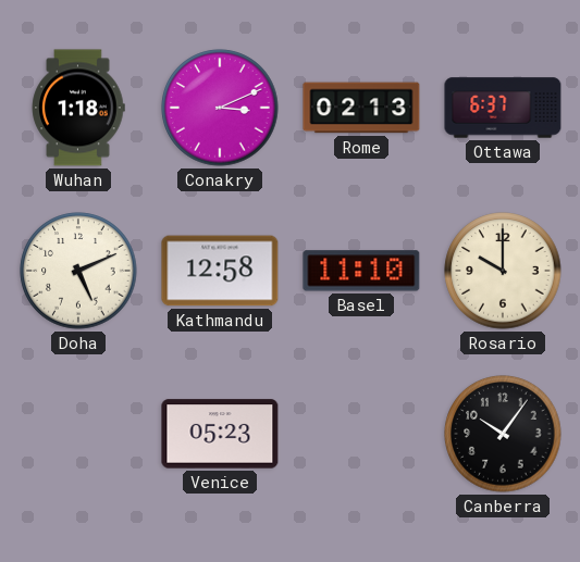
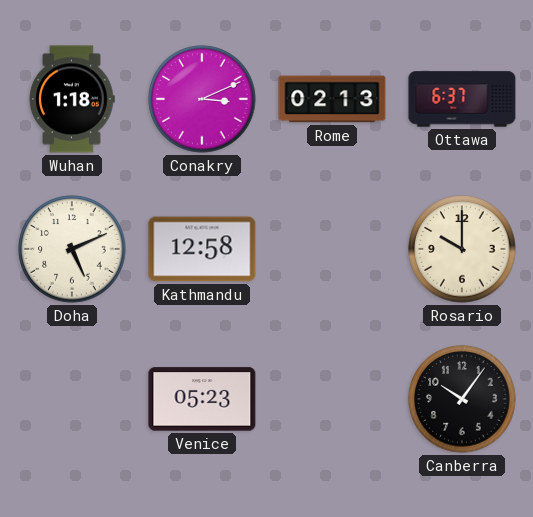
Basel: 11:10 -> none (361, 271)
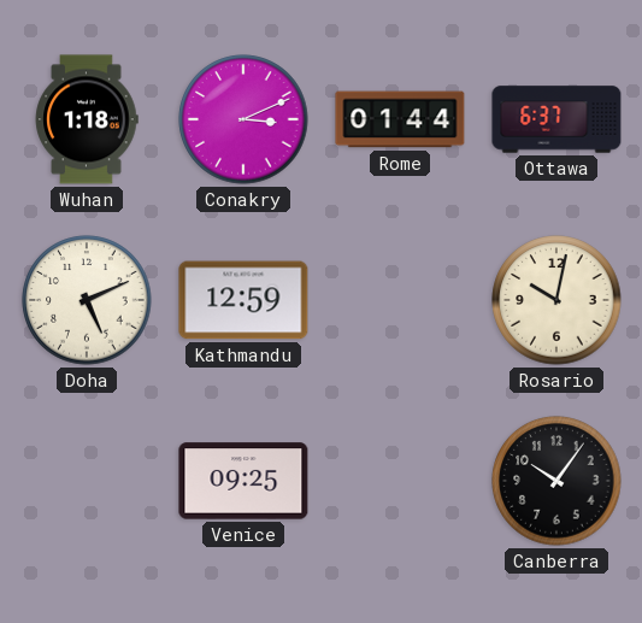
Rome: 02:13 -> 01:44 (400, 119)
Kathmandu: 12:58 -> 12:59 (243, 300)
Rosario: 10:00 -> 10:02 (556, 300)
Venice: 05:23 -> 09:25 (243, 481)
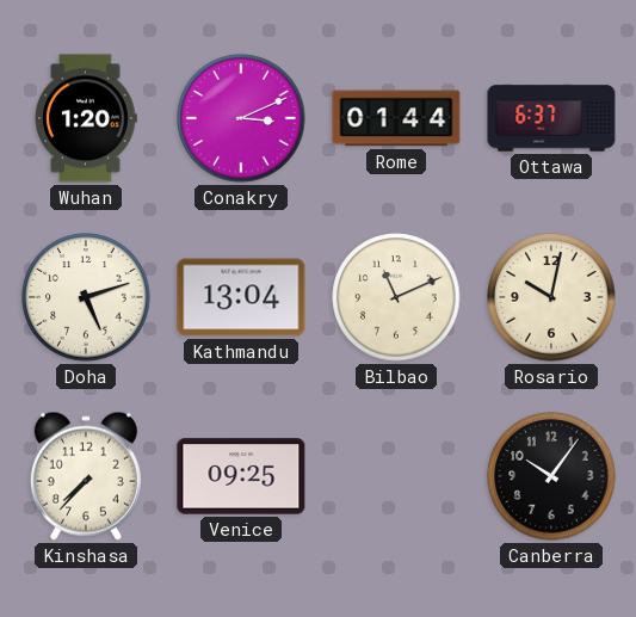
Wuhan: 1:18 -> 1:20 (86, 118)
Doha: 5:11 -> 5:12 (86, 297)
Kathmandu: 12:59 -> 13:04 (241, 297)
Bilbao: none -> 11:11 (396, 297)
Kinshasa: none -> 7:37 (86, 476)
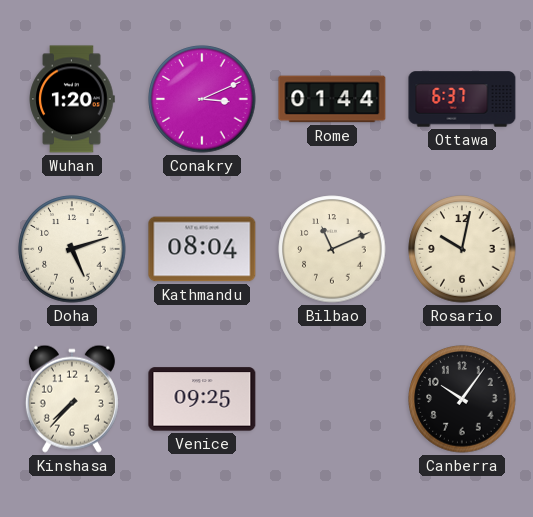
Kathmandu: 13:04 -> 08:04 (202, 249)
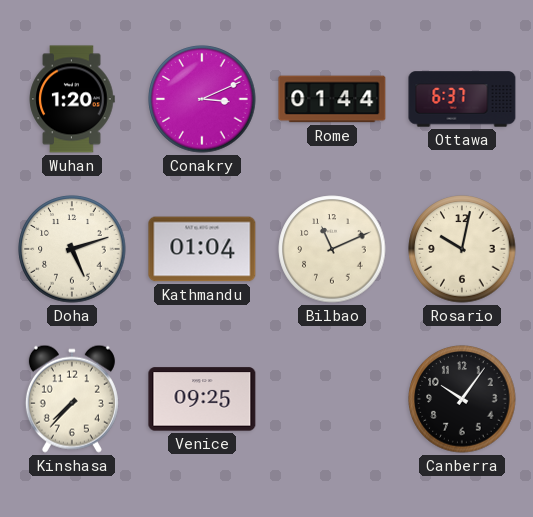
Kathmandu: 08:04 -> 01:04 (202, 249)
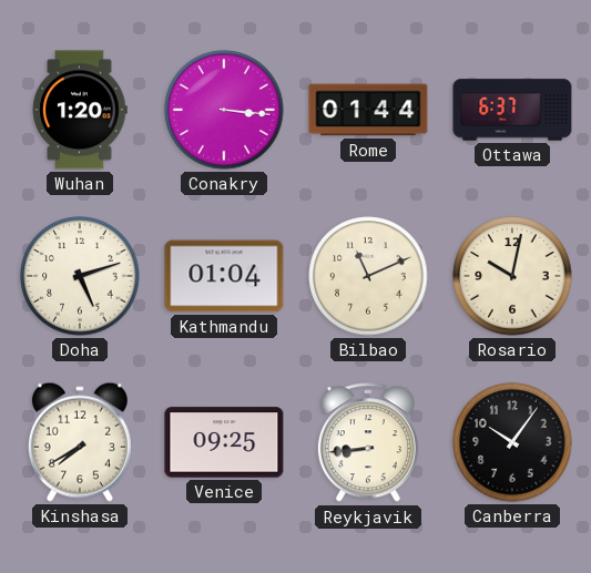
Conakry: 3:11 -> 3:16 (224, 110)
Kinshasa: 7:37 -> 7:40 (80, 442)
Reykjavik: none -> 8:44 (368, 443)
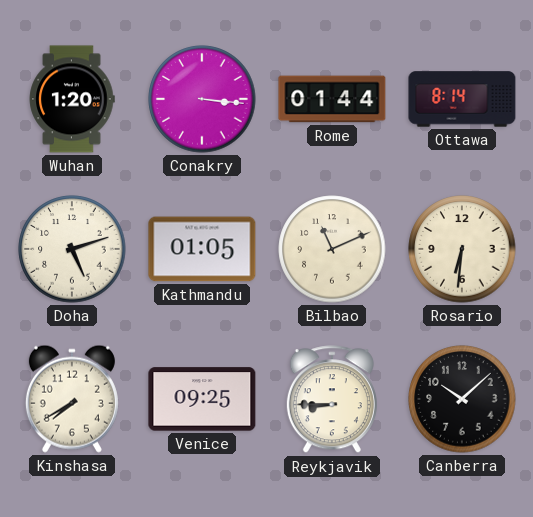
Ottawa: 6:37 -> 8:14 (462, 99)
Kathmandu: 01:04 -> 01:05 (202, 249)
Rosario: 10:02 -> 6:31 (462, 249)
Reykjavik: 8:44 -> 8:45 (332, 400)
Canberra: 10:06 -> 10:08 (462, 399)
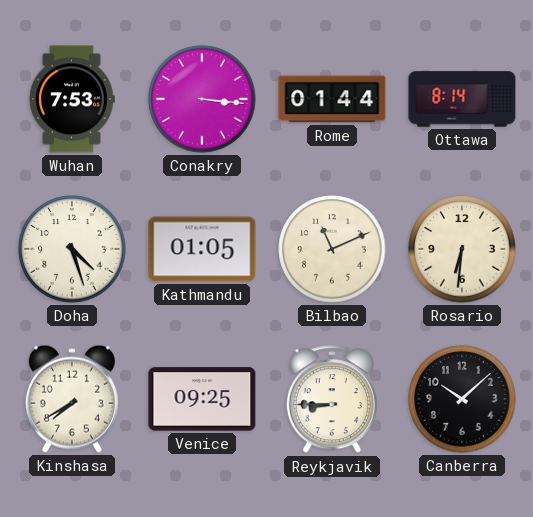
Wuhan: 1:20 -> 7:53 (72, 99)
Doha: 5:12 -> 4:27 (72, 249)
